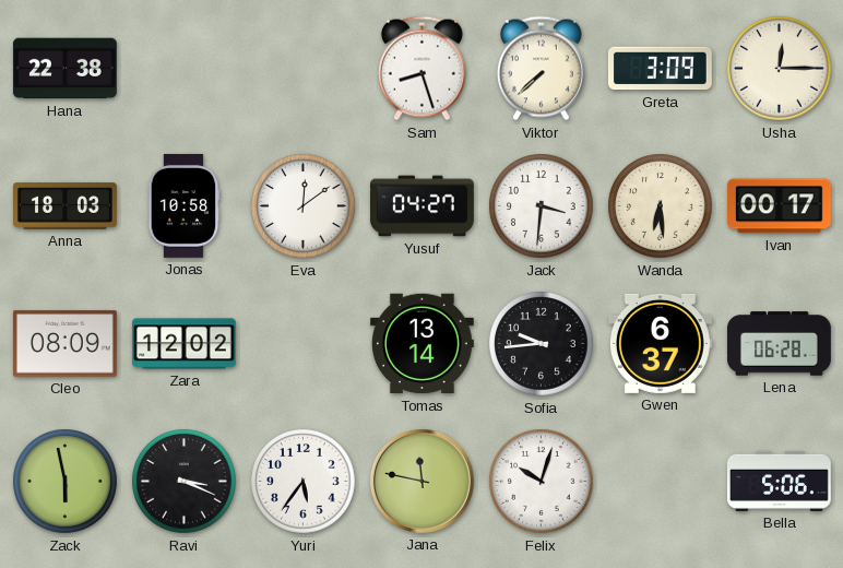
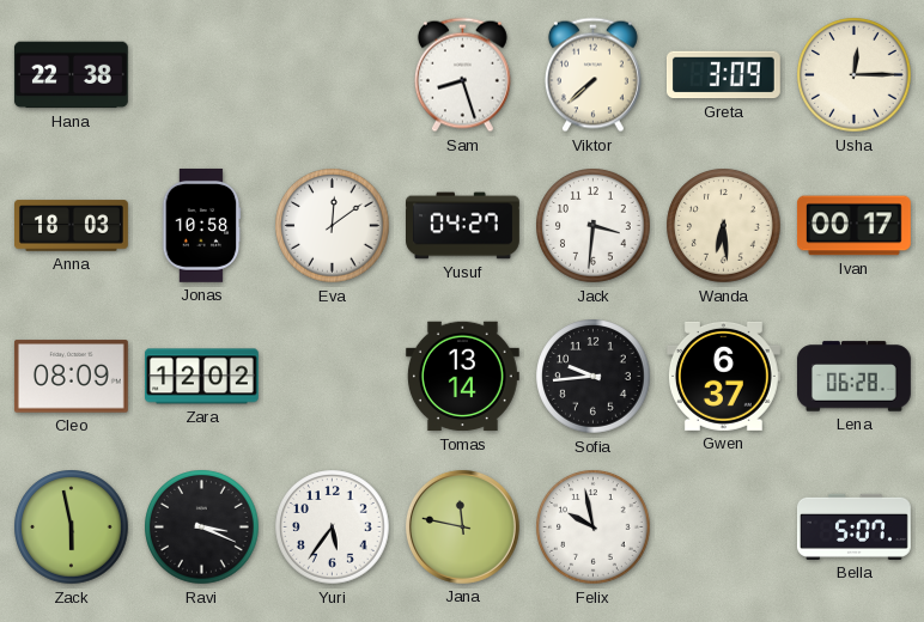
Felix: 10:03 -> 9:58 (594, 528)
Bella: 5:06 -> 5:07 (855, 526)
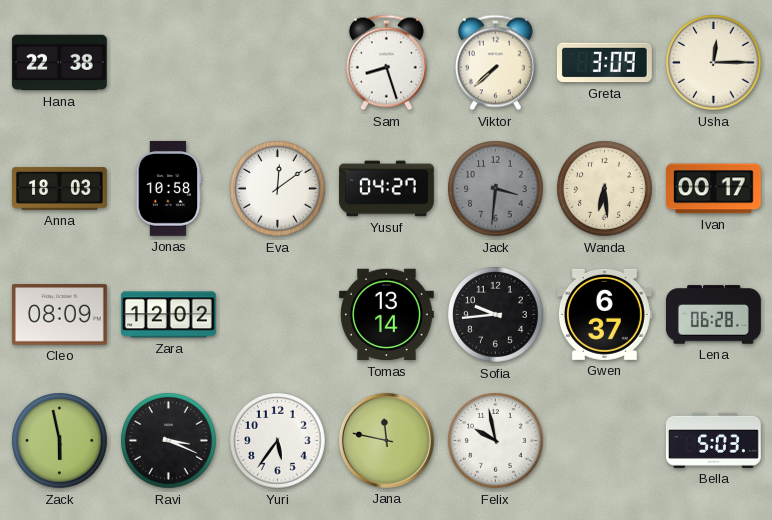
Jack dial: white -> grey (496, 189)
Bella: 5:07 -> 5:03 (714, 440)
